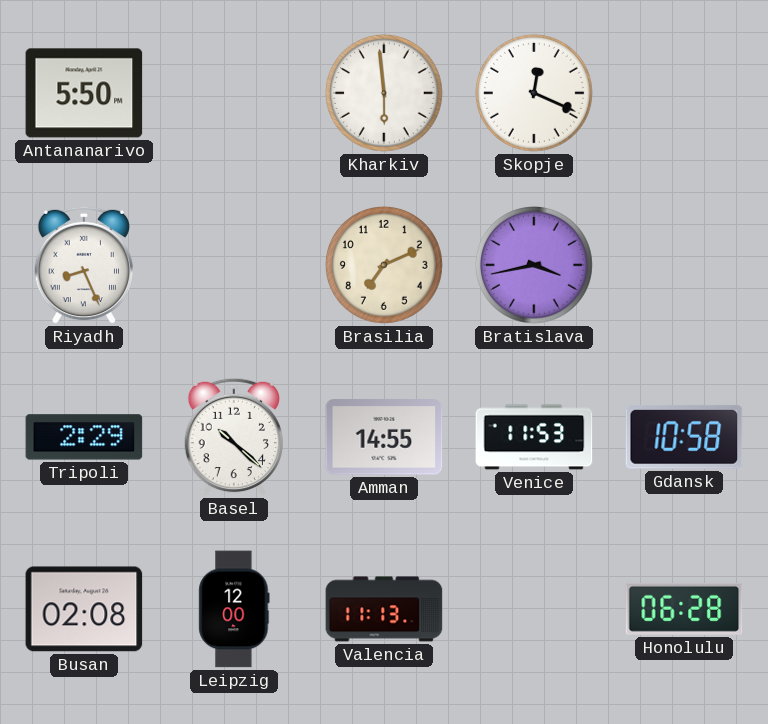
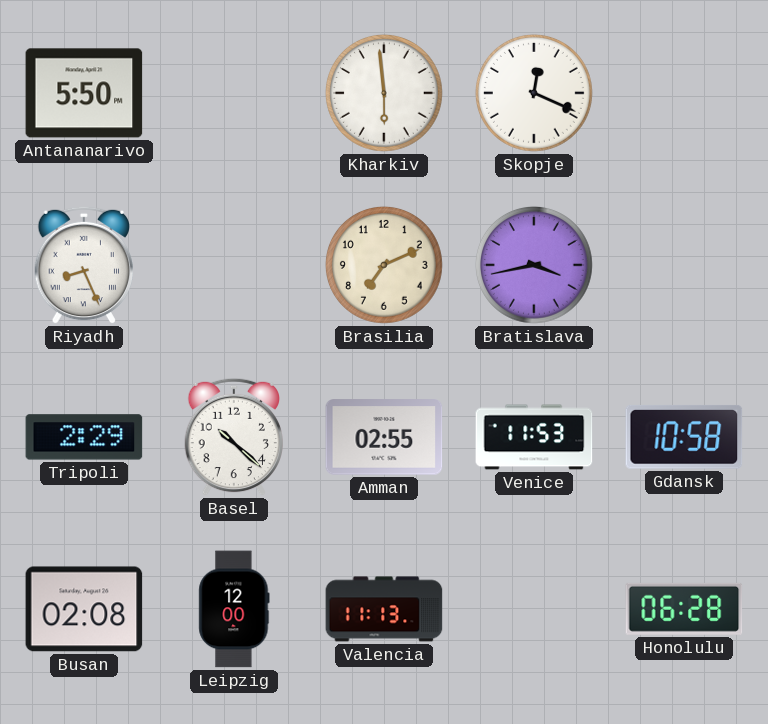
Amman: 14:55 -> 02:55 (384, 437)
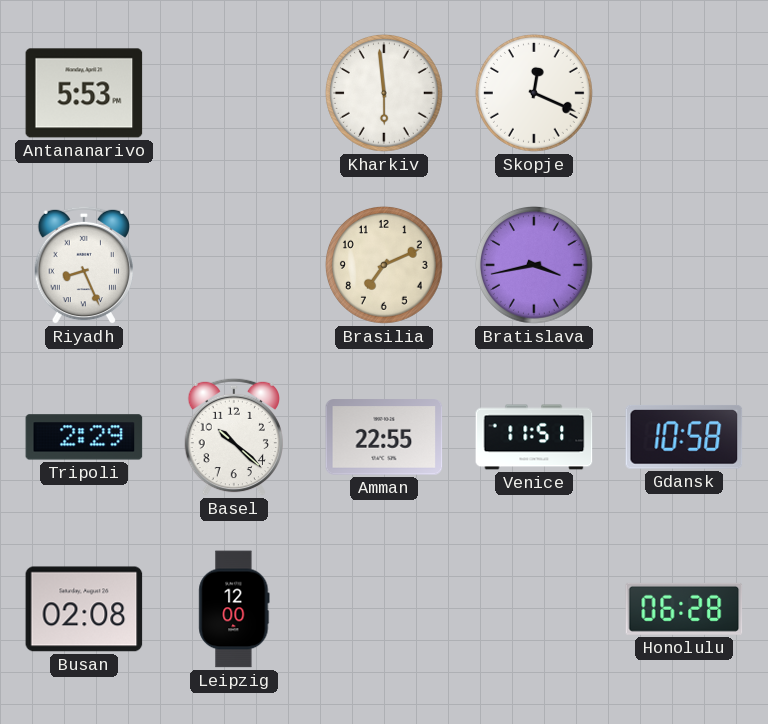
Antananarivo: 5:50 -> 5:53 (84, 93)
Amman: 02:55 -> 22:55 (384, 437)
Venice: 11:53 -> 11:51 (534, 437)
Valencia: 11:13 -> none (384, 609)
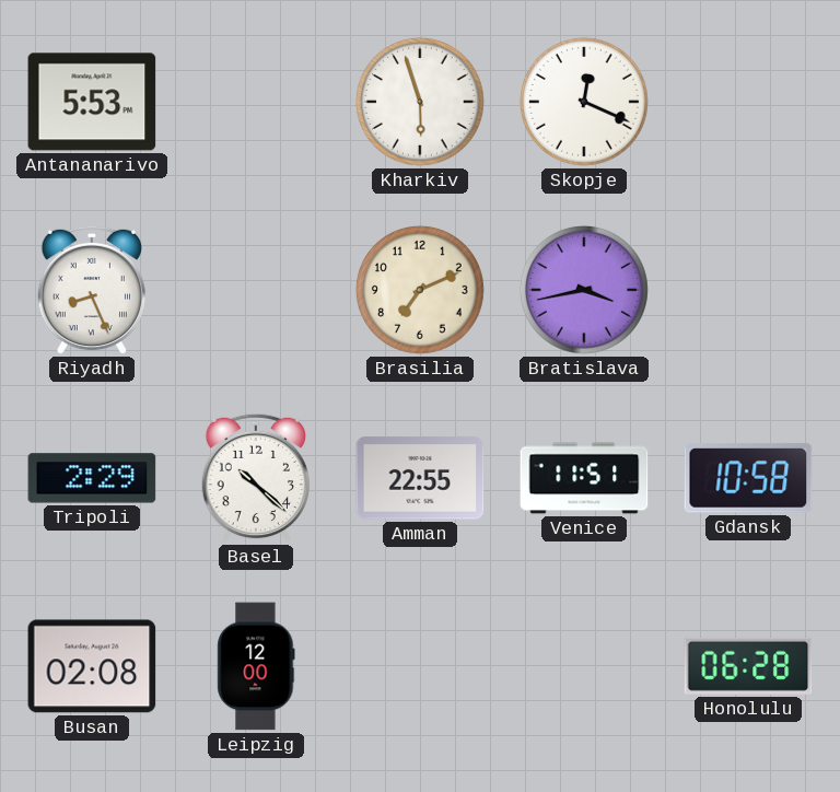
Kharkiv: 5:59 -> 5:57 (420, 102)
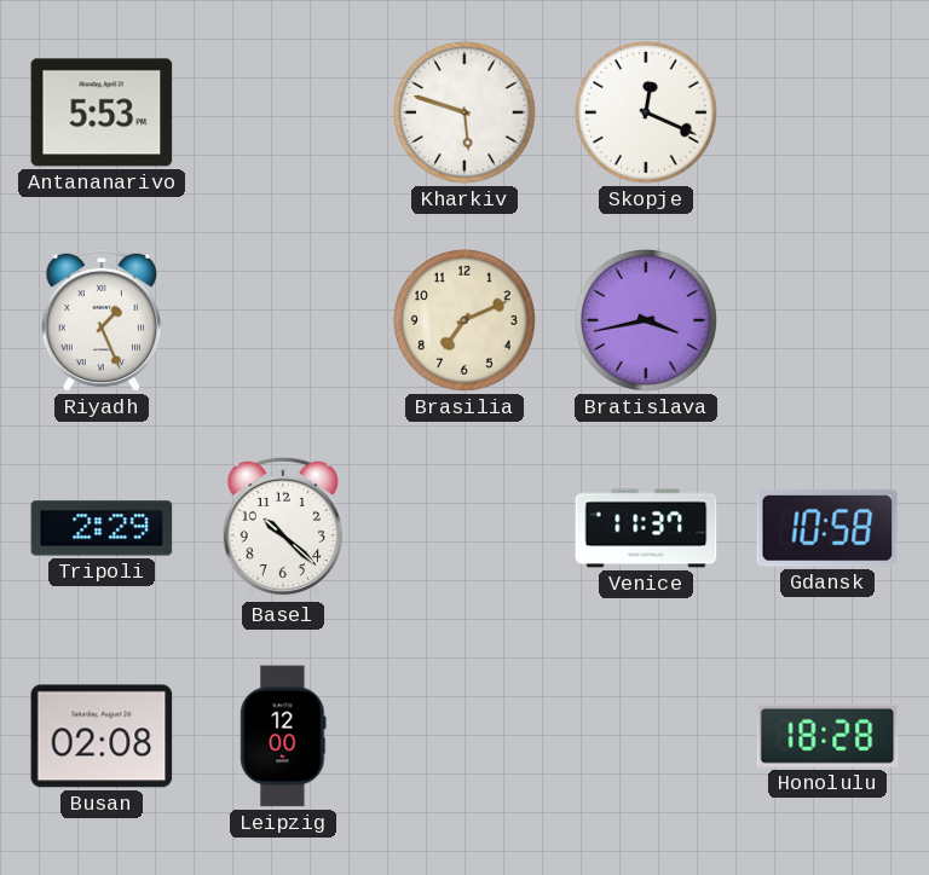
Kharkiv: 5:57 -> 5:48 (464, 112)
Riyadh: 8:26 -> 1:26 (100, 320)
Amman: 22:55 -> none (420, 478)
Venice: 11:51 -> 11:37 (646, 528)
Honolulu: 06:28 -> 18:28 (827, 736)
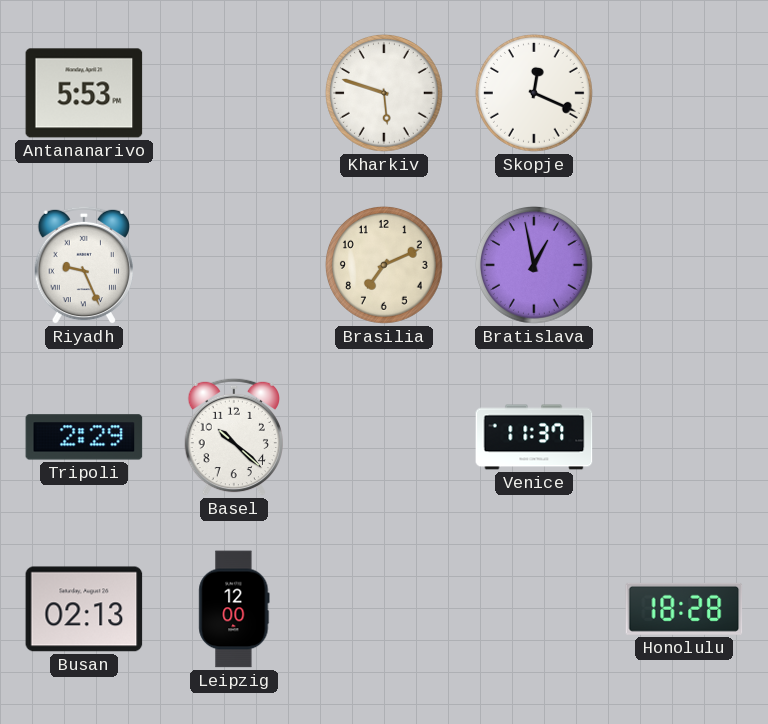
Riyadh: 1:26 -> 9:26 (83, 265)
Bratislava: 3:43 -> 12:58 (534, 265)
Gdansk: 10:58 -> none (827, 528)
Busan: 02:08 -> 02:13 (84, 609)
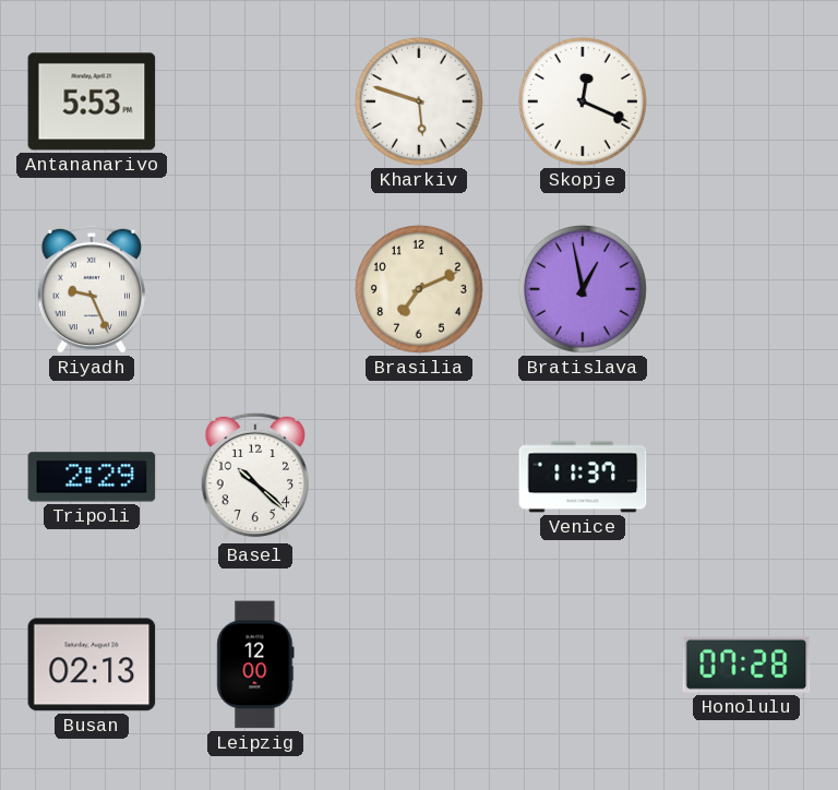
Honolulu: 18:28 -> 07:28 (746, 665)
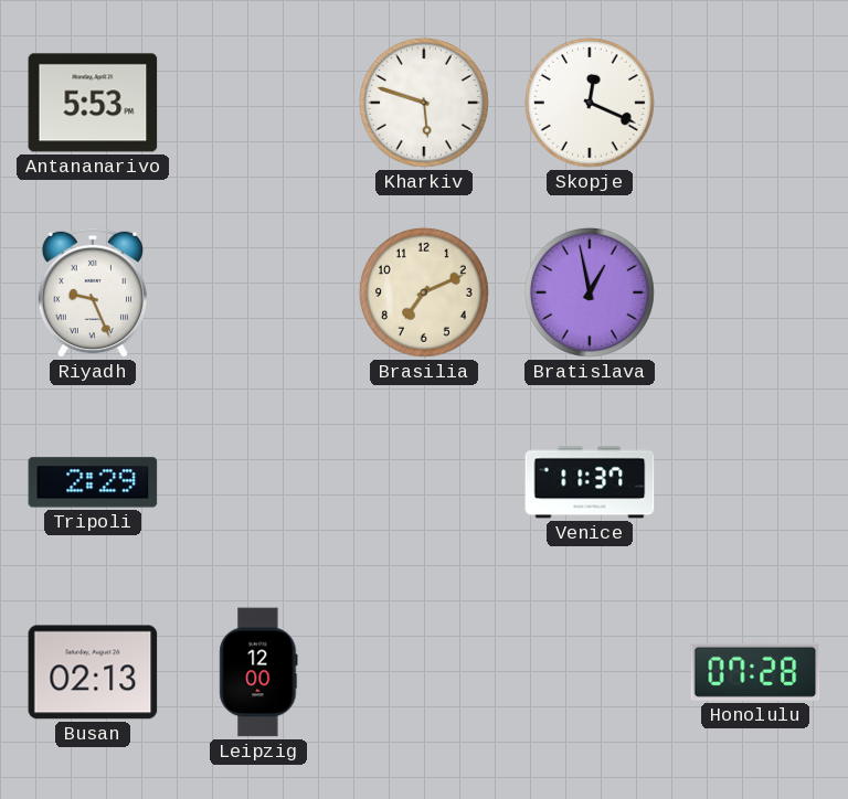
Basel: 10:22 -> none (254, 477)
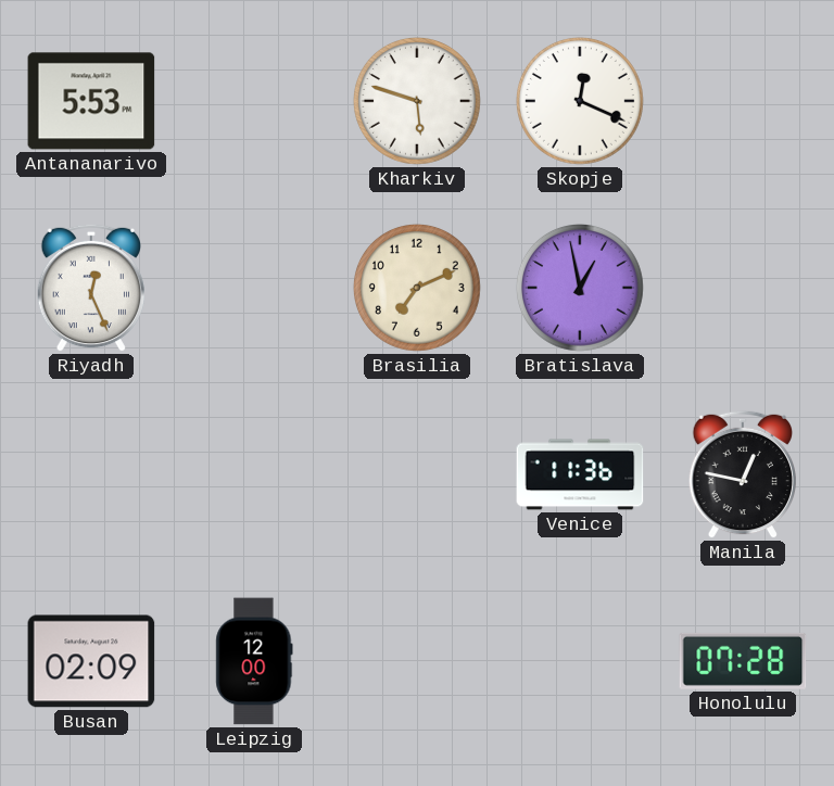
Riyadh: 9:26 -> 12:26 (90, 288)
Tripoli: 2:29 -> none (93, 482)
Venice: 11:37 -> 11:36 (580, 474)
Manila: none -> 12:47 (742, 474)
Busan: 02:13 -> 02:09 (91, 661)
